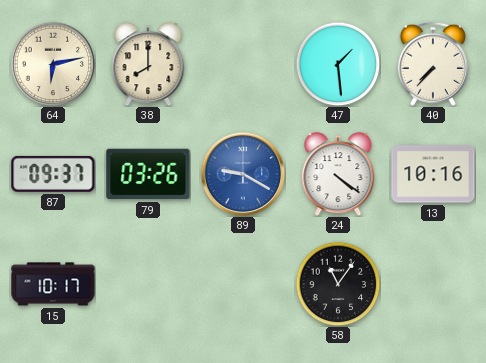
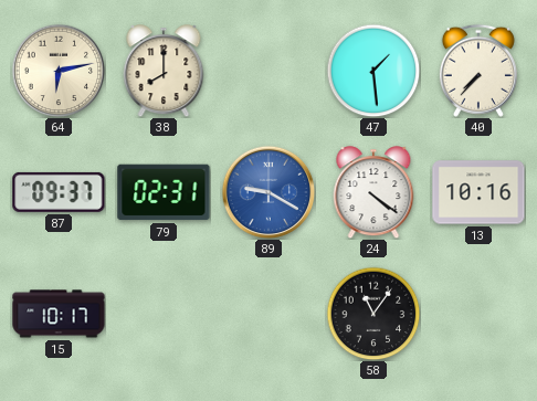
79: 03:26 -> 02:31 (164, 192)
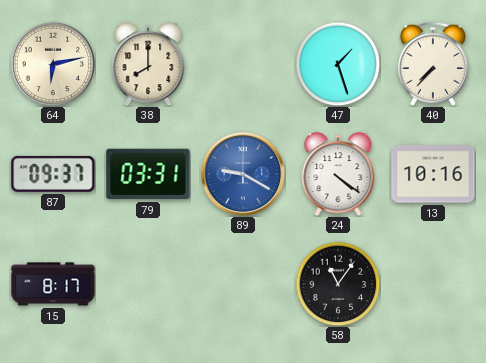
47: 1:29 -> 1:27 (338, 64)
79: 02:31 -> 03:31 (148, 174)
15: 10:17 -> 8:17 (53, 284)
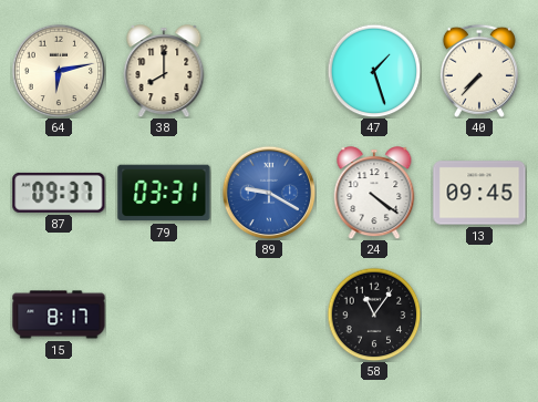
13: 10:16 -> 09:45 (479, 193)
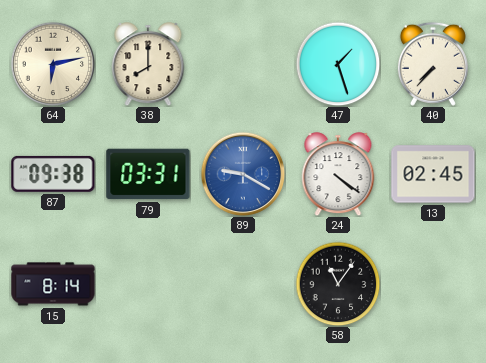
87: 09:37 -> 09:38 (53, 174)
13: 09:45 -> 02:45 (433, 174)
15: 8:17 -> 8:14 (53, 284)
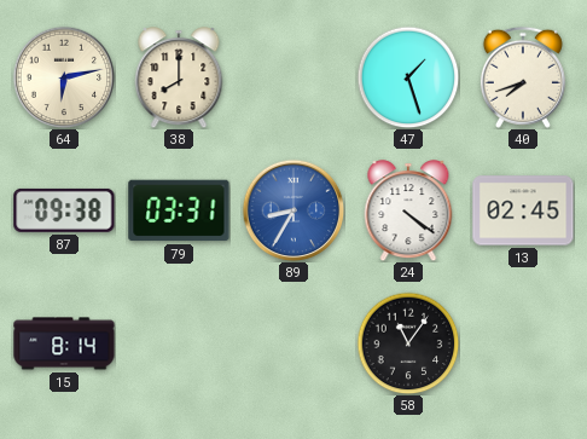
40: 7:37 -> 7:42 (523, 77)
89: 9:20 -> 8:35 (293, 210)
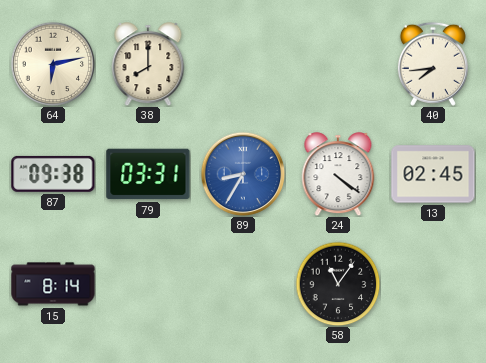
47: 1:27 -> none (408, 77)
40: 7:42 -> 7:44 (433, 64)
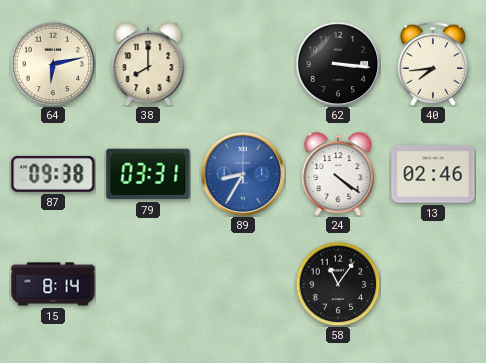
62: none -> 3:16 (338, 64)
13: 02:45 -> 02:46 (433, 174)
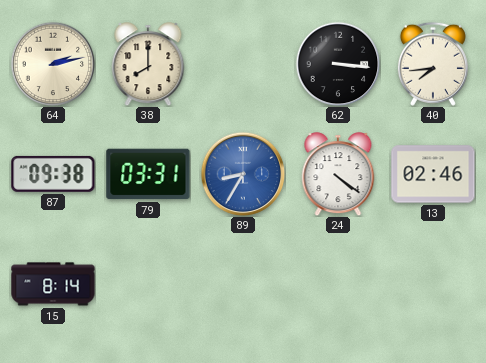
64: 6:13 -> 2:13 (53, 64)
58: 11:06 -> none (338, 284)
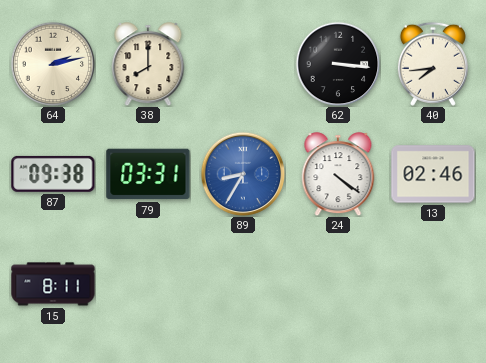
15: 8:14 -> 8:11 (53, 284)
